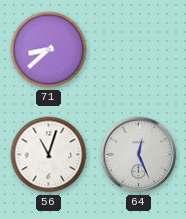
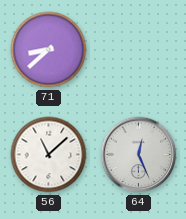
56: 11:03 -> 11:08 (49, 155)
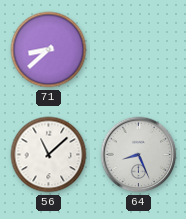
64: 12:26 -> 8:26 (139, 155)
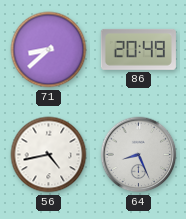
86: none -> 20:49 (138, 49)
56: 11:08 -> 4:43 (49, 155)
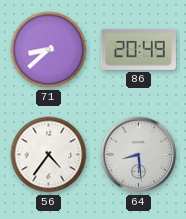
56: 4:43 -> 4:36 (49, 155)
64: 8:26 -> 8:29 (139, 155)
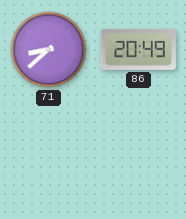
56: 4:36 -> none (49, 155)
64: 8:29 -> none (139, 155)
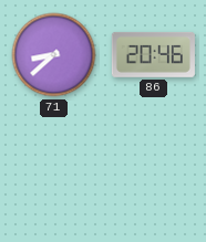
86: 20:49 -> 20:46 (153, 54)
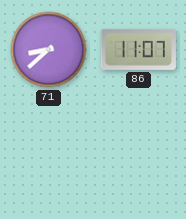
86: 20:46 -> 11:07 (138, 49)
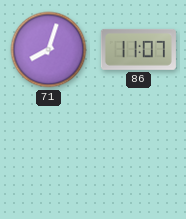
71: 8:38 -> 8:03 (49, 50)
